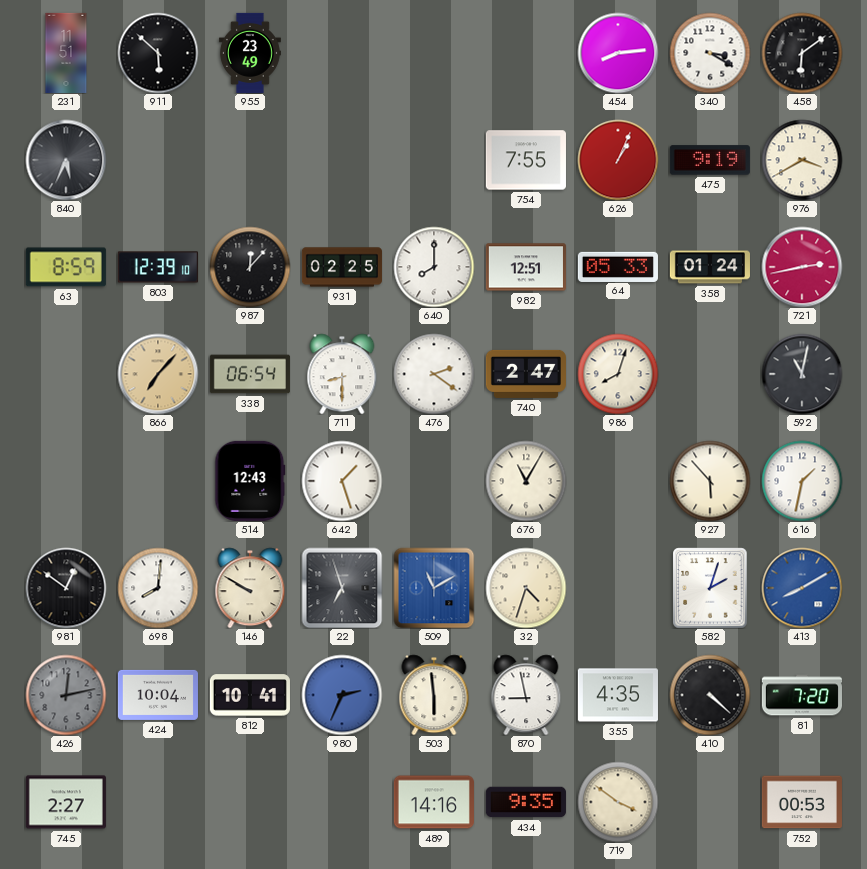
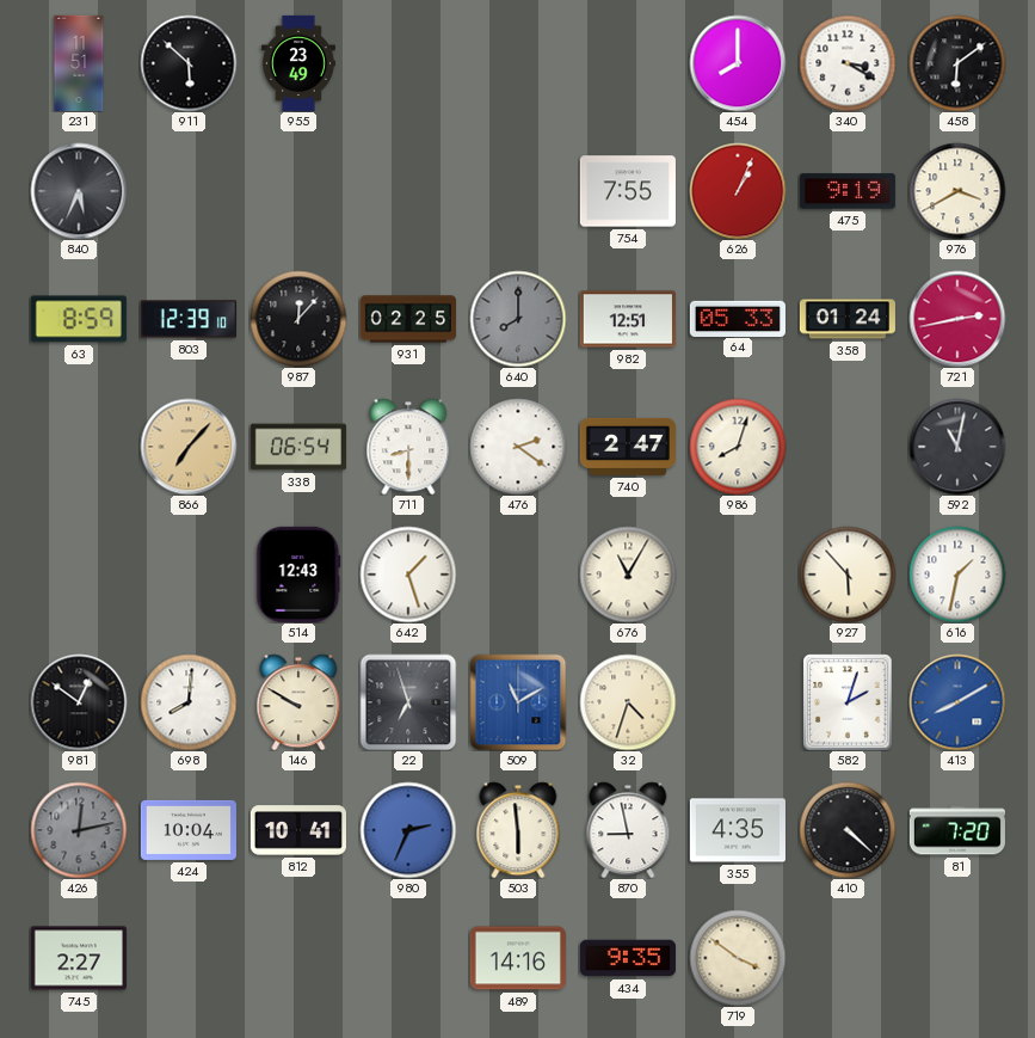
454: 8:14 -> 8:00 (738, 63)
640 dial: white -> grey (518, 319)
752: 00:53 -> none (802, 802)
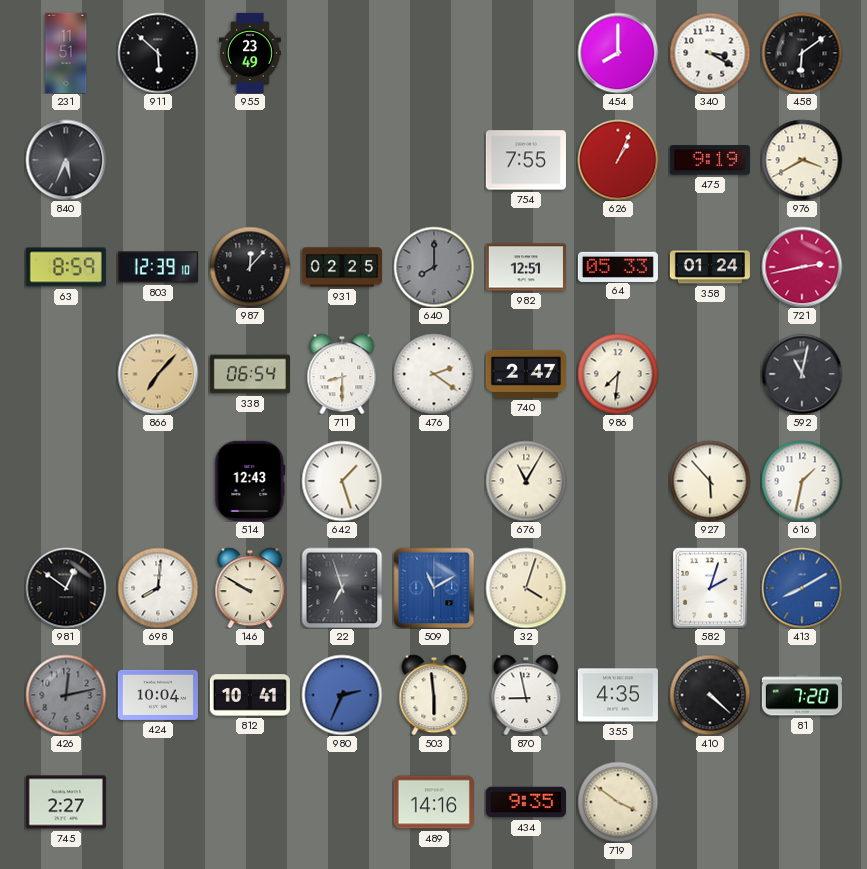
986: 8:03 -> 7:31 (618, 374)
32: 4:33 -> 4:03 (526, 588)
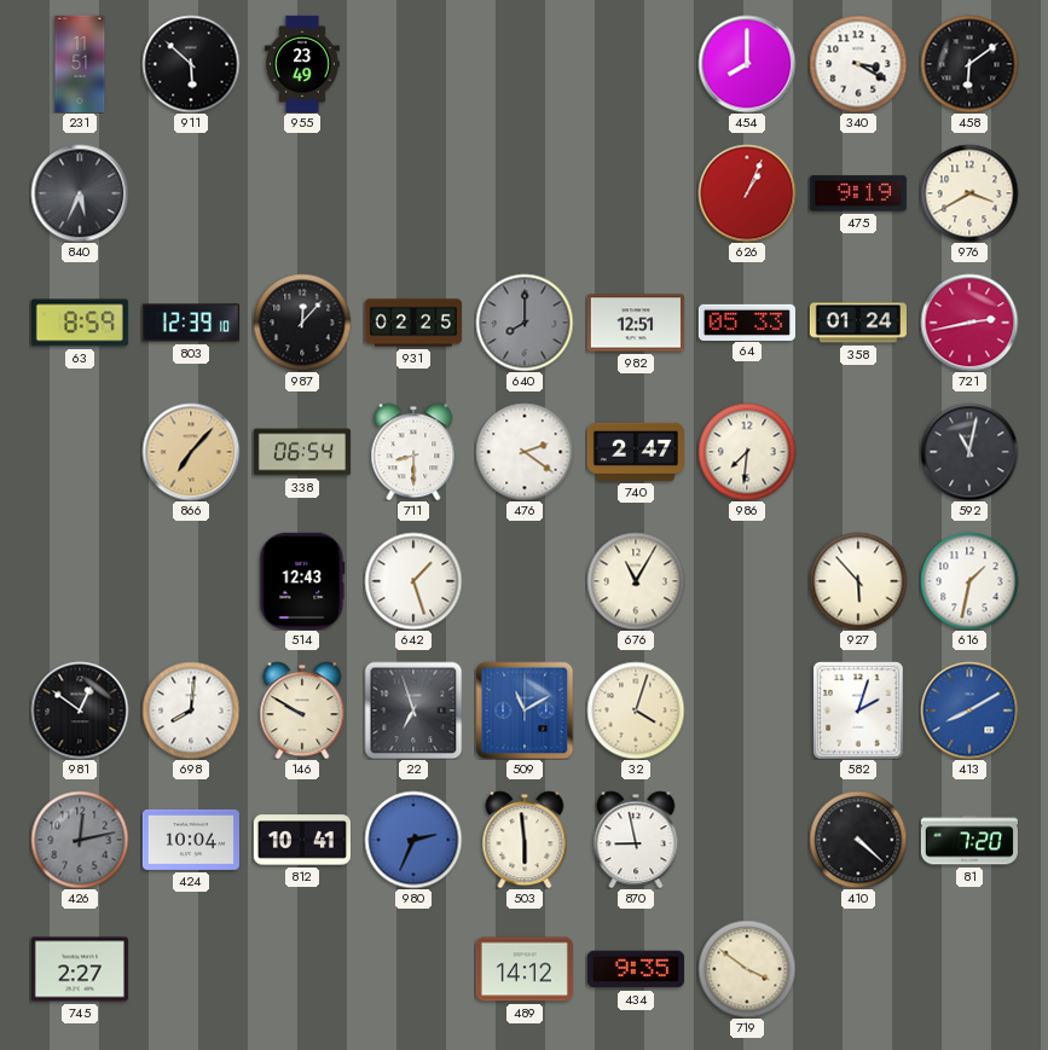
754: 7:55 -> none (526, 160)
355: 4:35 -> none (618, 695)
489: 14:16 -> 14:12 (525, 969)
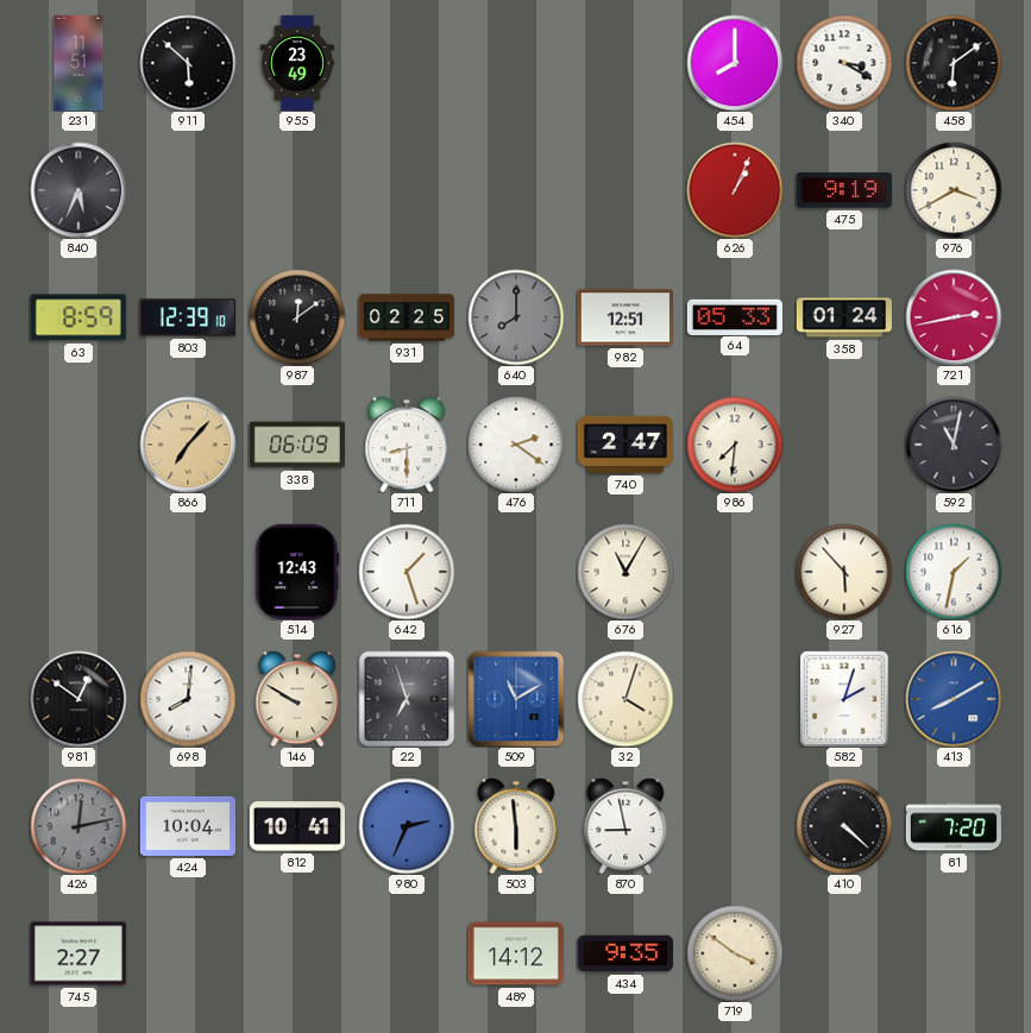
987: 12:07 -> 12:09 (297, 317)
338: 06:54 -> 06:09 (297, 445)
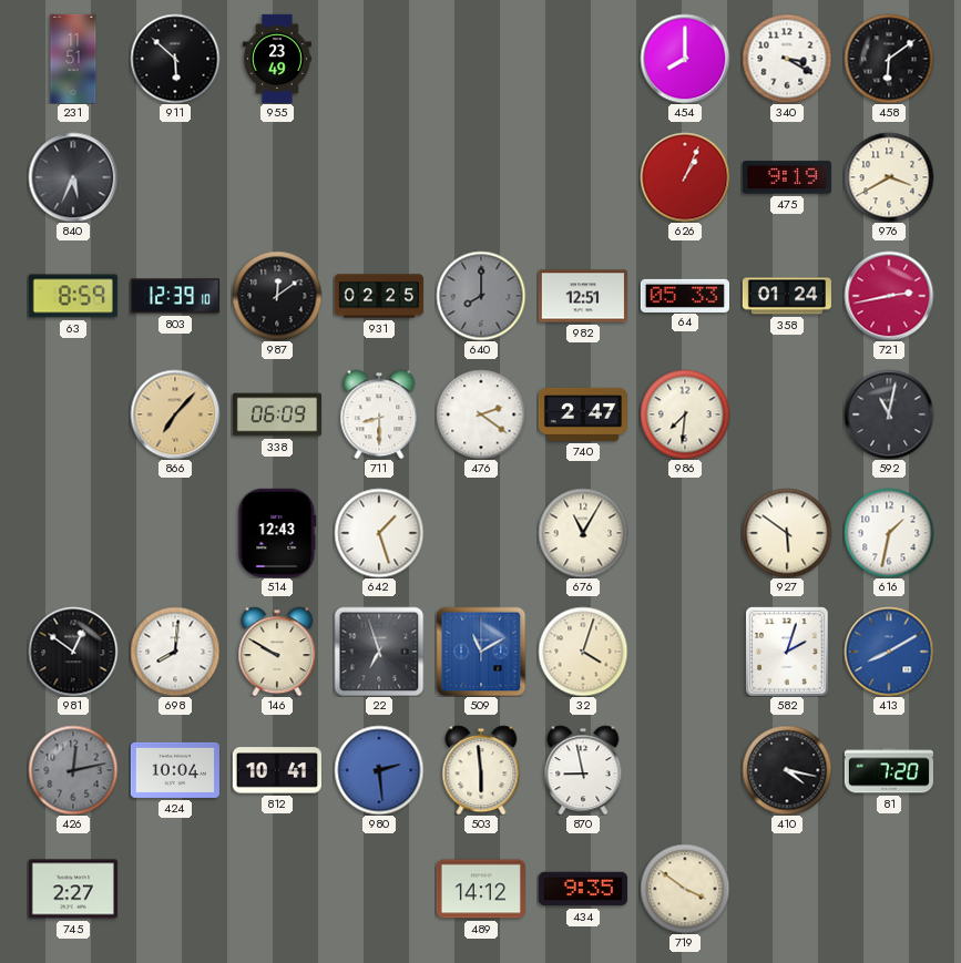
927: 5:53 -> 5:51 (787, 533)
980: 2:34 -> 2:29 (379, 770)
410: 4:22 -> 4:17 (787, 770)
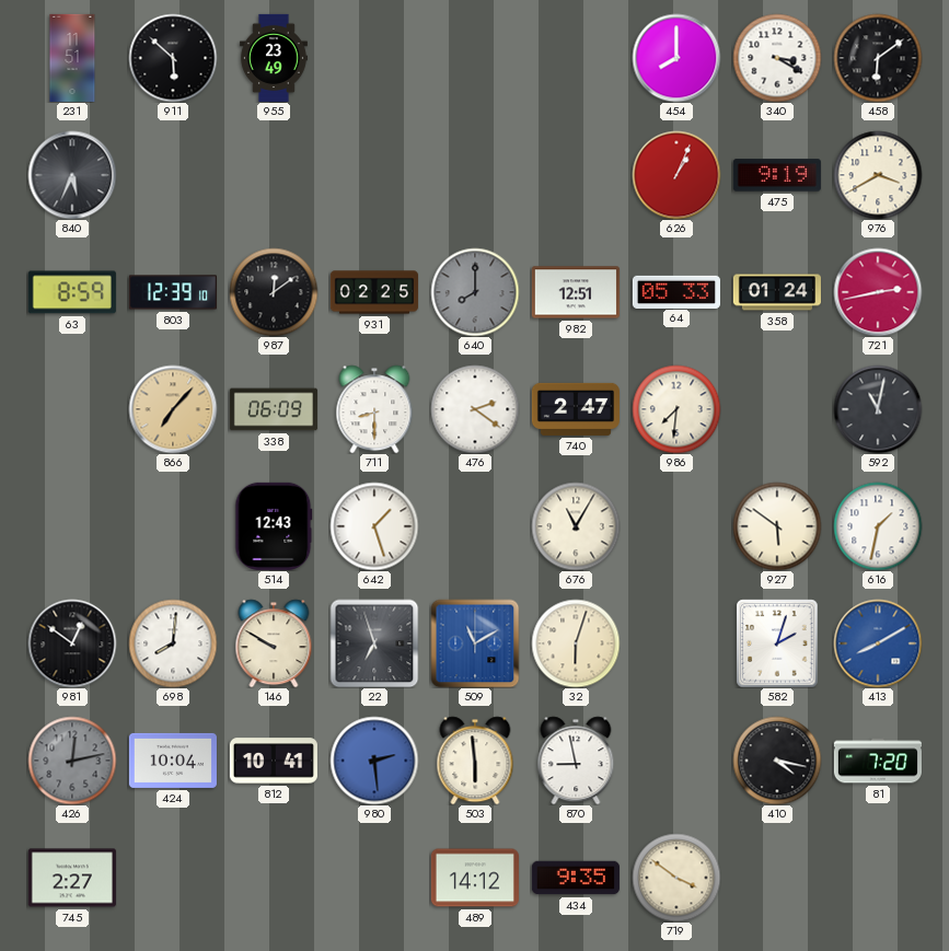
32: 4:03 -> 6:03 (576, 643)
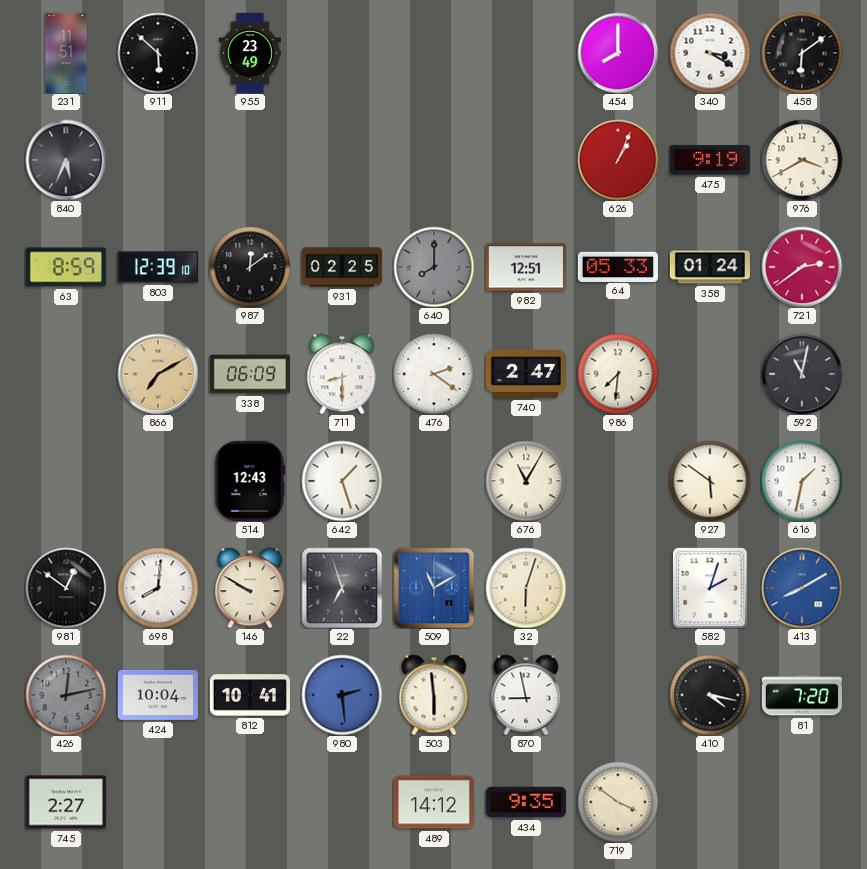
721: 2:43 -> 2:39 (802, 267)
866: 7:07 -> 7:10 (158, 374)
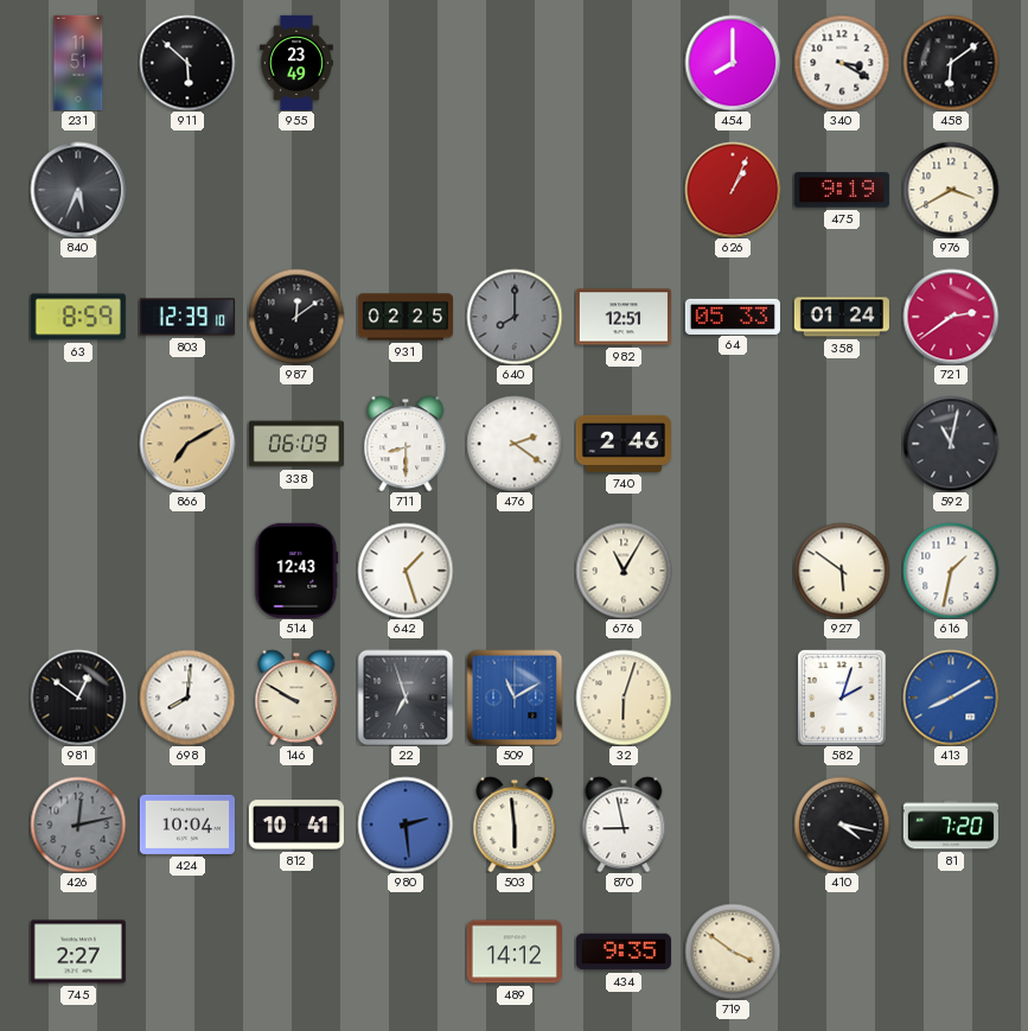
740: 2:47 -> 2:46 (624, 444)
986: 7:31 -> none (618, 374)
